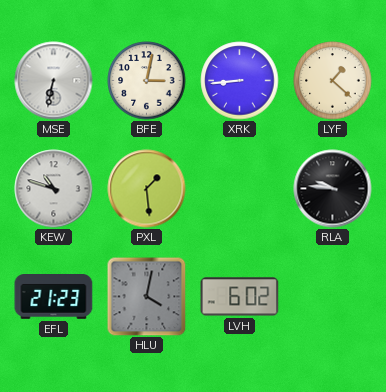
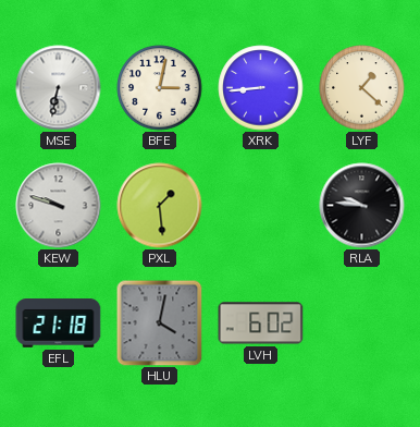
KEW: 10:48 -> 9:48 (59, 206)
EFL: 21:23 -> 21:18 (59, 324)
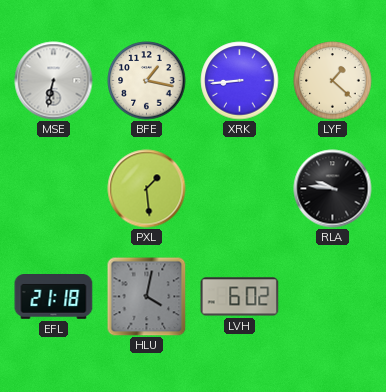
BFE: 3:02 -> 1:17 (147, 81)
KEW: 9:48 -> none (59, 206)
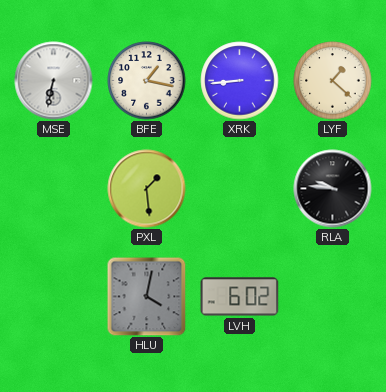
EFL: 21:18 -> none (54, 297)
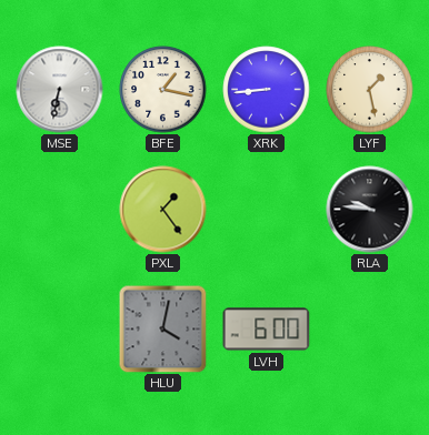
LYF: 1:22 -> 1:28 (370, 90)
PXL: 1:29 -> 1:24 (163, 210)
LVH: 6:02 -> 6:00 (267, 330)
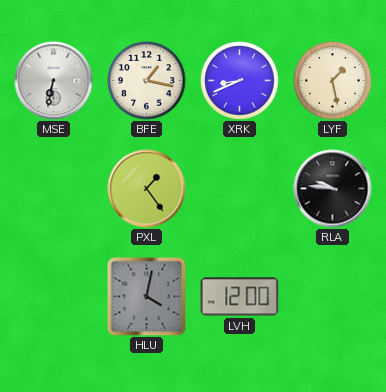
XRK: 8:44 -> 8:41 (240, 81)
LVH: 6:00 -> 12:00 (240, 297)
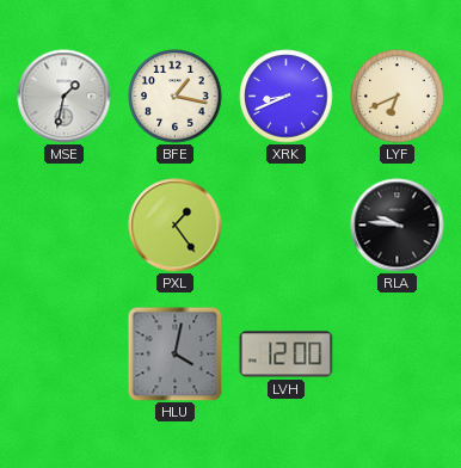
MSE: 6:32 -> 1:32 (64, 97)
LYF: 1:28 -> 6:41 (398, 97)
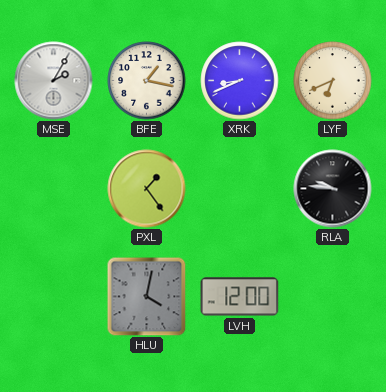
MSE: 1:32 -> 2:05 (54, 81)
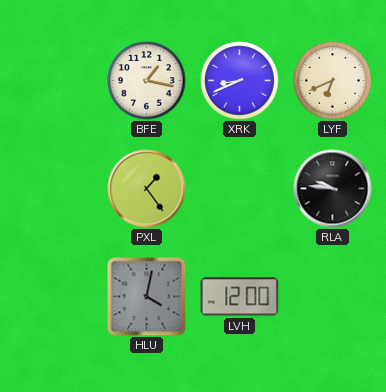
MSE: 2:05 -> none (54, 81)
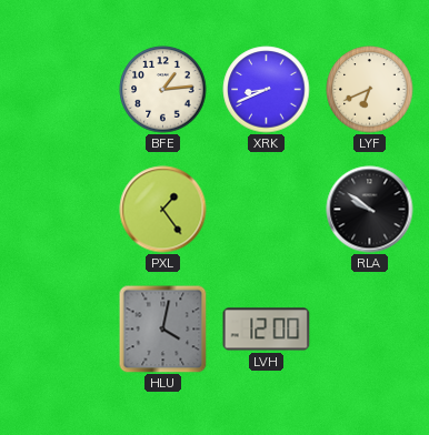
BFE: 1:17 -> 1:14 (163, 90)
RLA: 9:46 -> 9:51 (370, 210)
